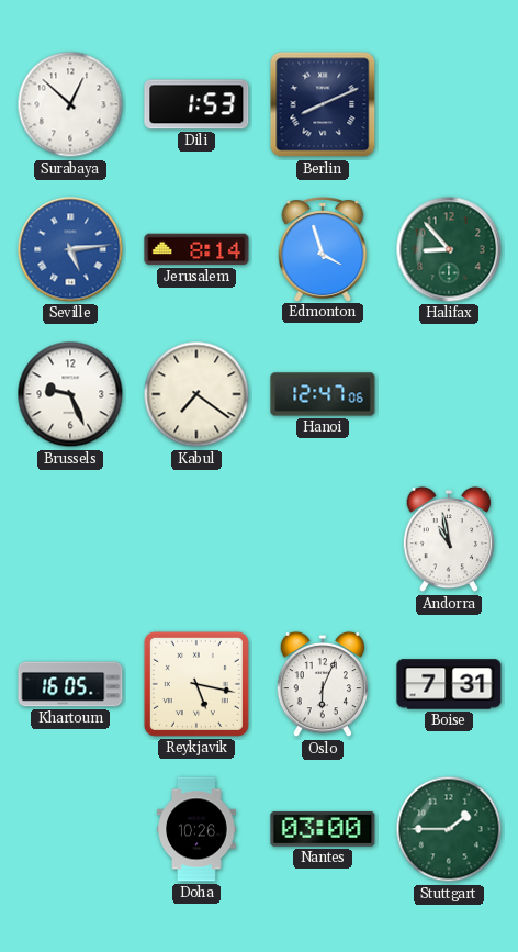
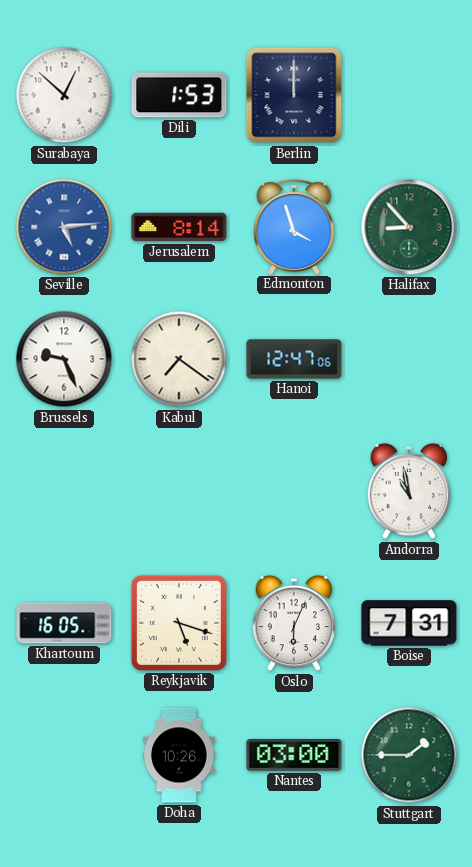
Berlin: 8:11 -> 12:00 (294, 95)
Reykjavik: 5:17 -> 5:18 (179, 623)
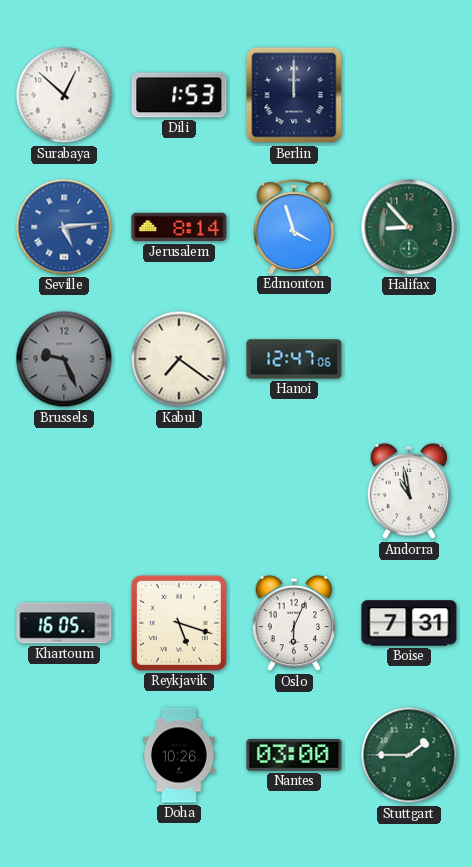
Brussels dial: white -> grey (64, 359)
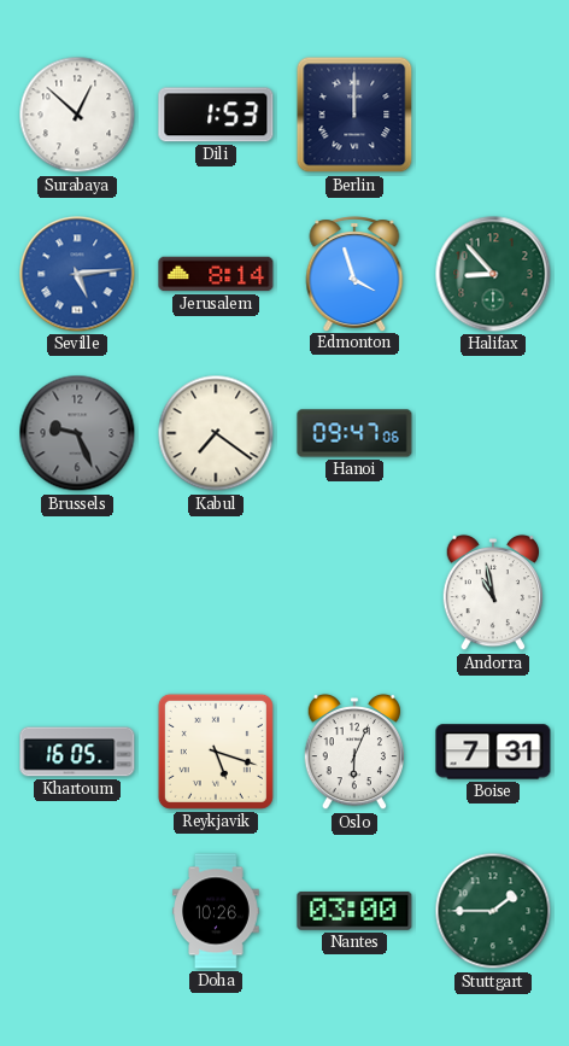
Hanoi: 12:47 -> 09:47 (354, 433)
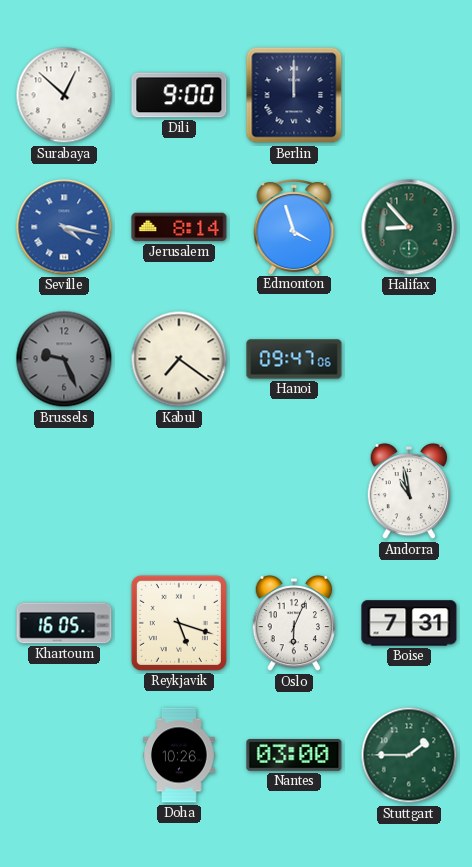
Dili: 1:53 -> 9:00 (179, 95)
Seville: 5:14 -> 4:17 (64, 227)
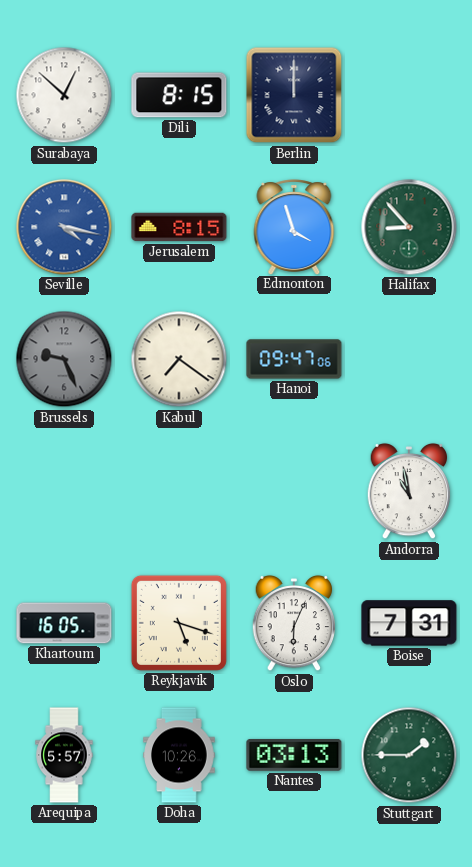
Dili: 9:00 -> 8:15 (179, 95)
Jerusalem: 8:14 -> 8:15 (179, 227)
Arequipa: none -> 5:57 (64, 755)
Nantes: 03:00 -> 03:13 (294, 755)
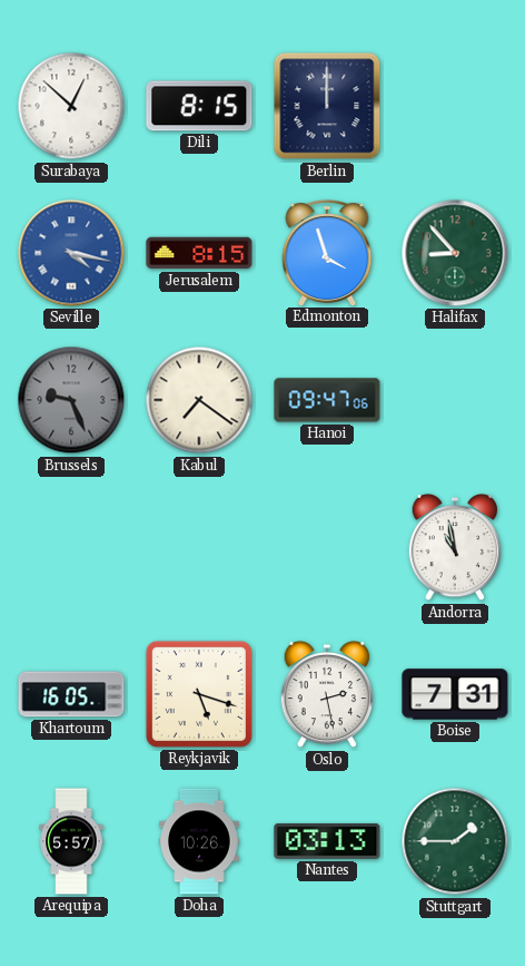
Oslo: 6:04 -> 2:28 (326, 694)
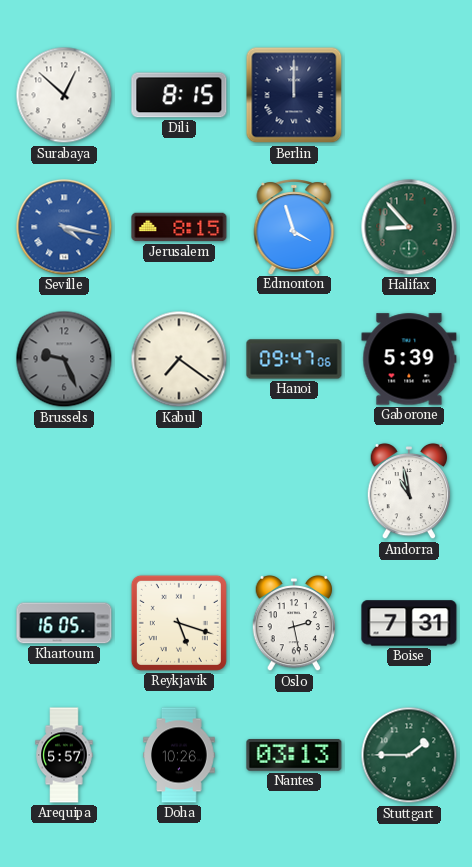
Gaborone: none -> 5:39 (409, 359)
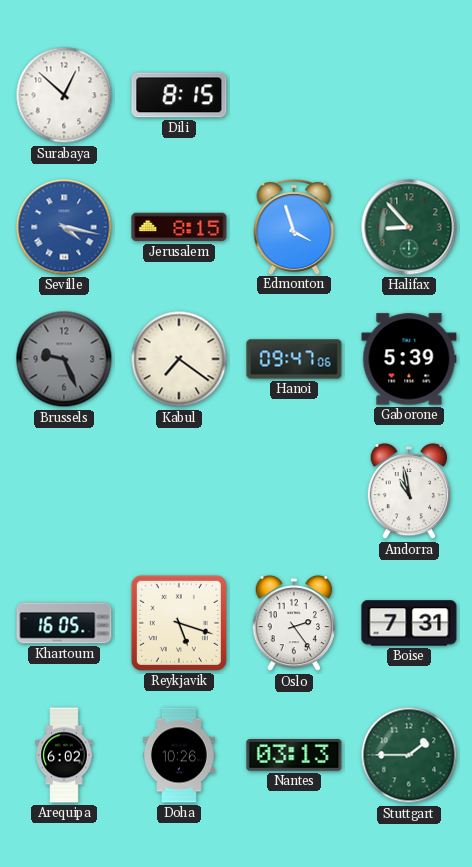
Berlin: 12:00 -> none (294, 95)
Oslo: 2:28 -> 2:24 (293, 623)
Arequipa: 5:57 -> 6:02 (64, 755)
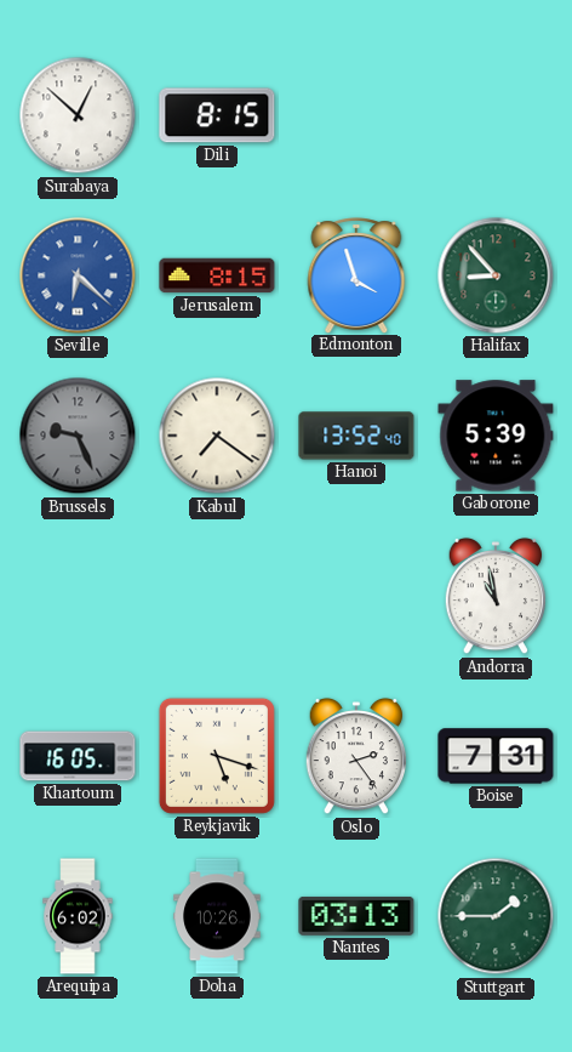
Seville: 4:17 -> 6:22 (78, 275)
Hanoi: 09:47 -> 13:52 (356, 436)
